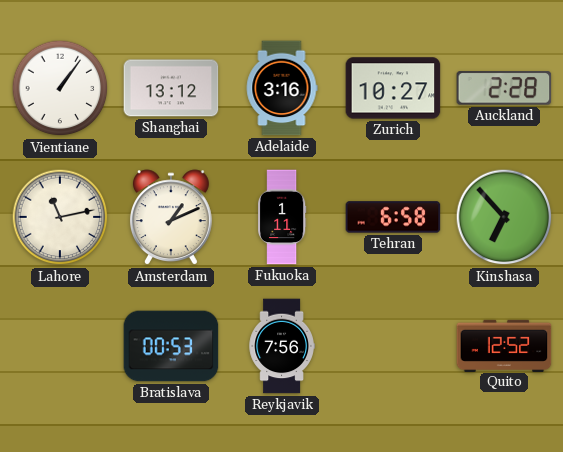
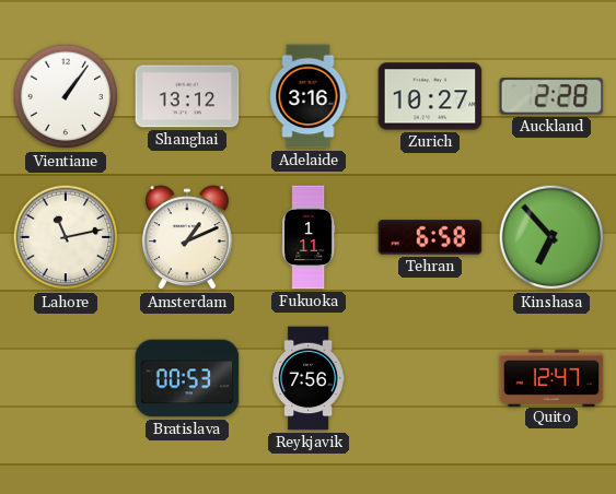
Quito: 12:52 -> 12:47 (551, 377)
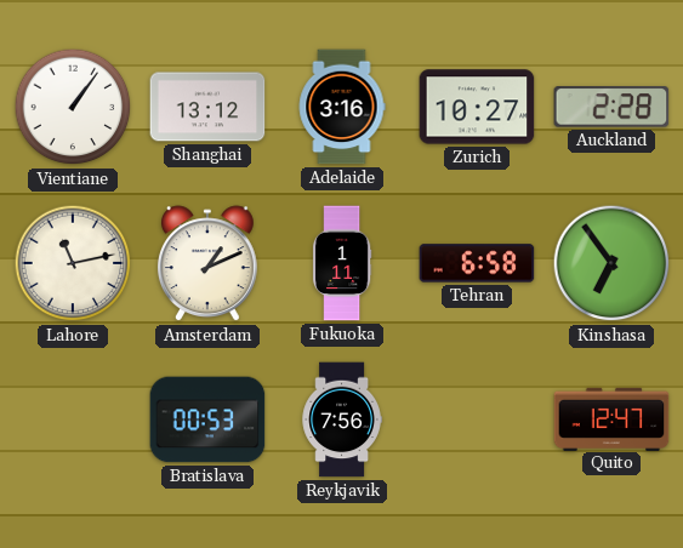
Kinshasa: 6:53 -> 6:54 (611, 263)
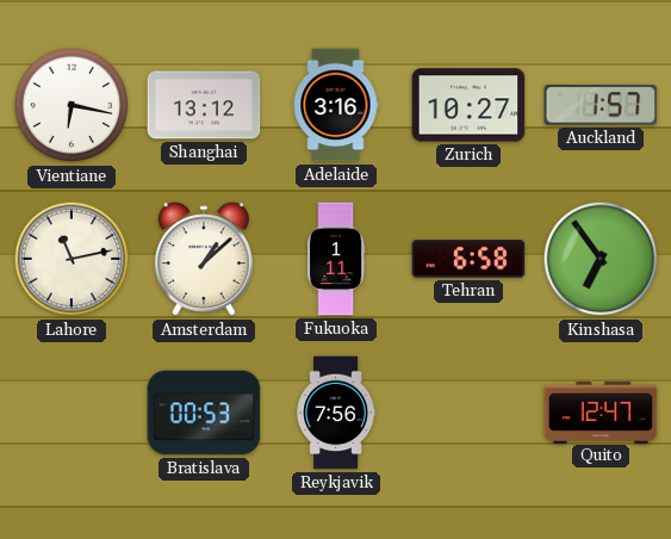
Vientiane: 1:06 -> 6:17 (72, 105)
Auckland: 2:28 -> 1:57 (601, 105)
Amsterdam: 1:11 -> 1:08 (204, 260)
